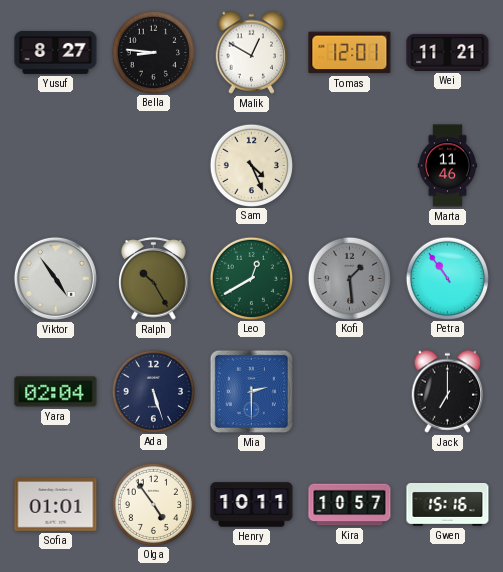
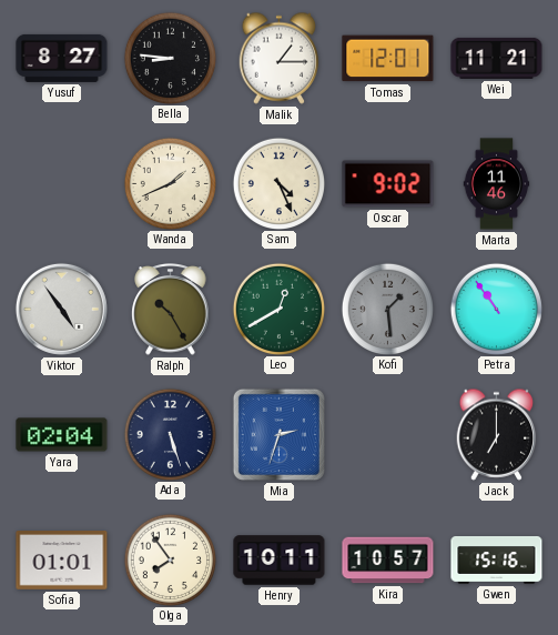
Malik: 12:50 -> 1:15 (280, 58)
Wanda: none -> 1:41 (170, 183)
Oscar: none -> 9:02 (388, 184)
Mia: 2:30 -> 2:33 (278, 434)
Olga: 4:54 -> 7:54 (170, 560)
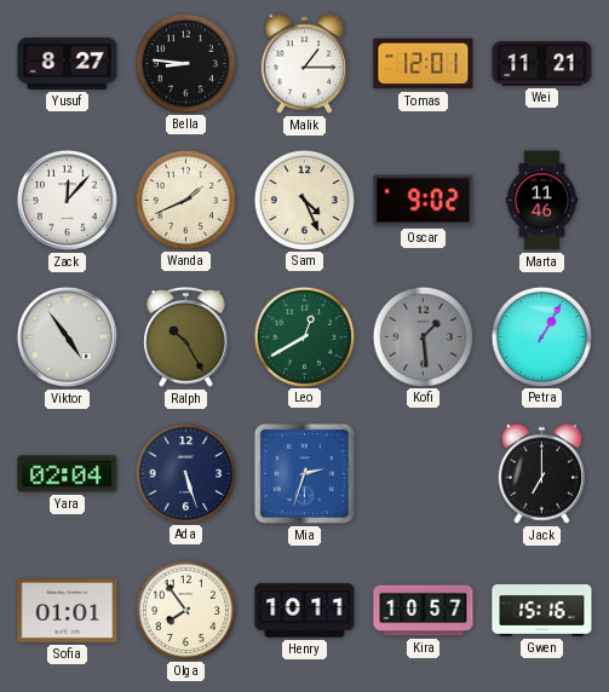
Zack: none -> 12:07 (67, 200)
Petra: 10:54 -> 1:05 (541, 336)
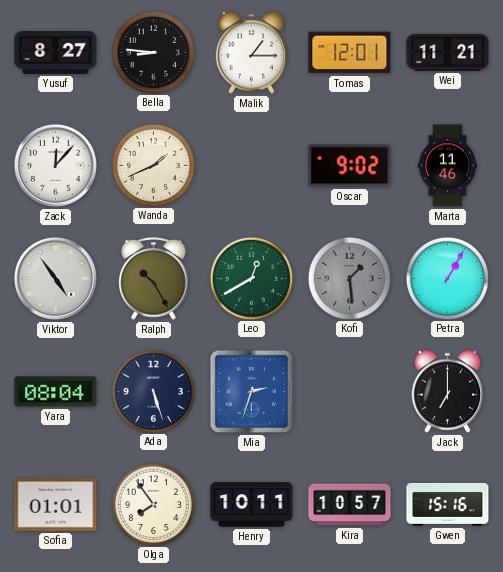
Sam: 4:26 -> none (304, 200)
Yara: 02:04 -> 08:04 (56, 392)
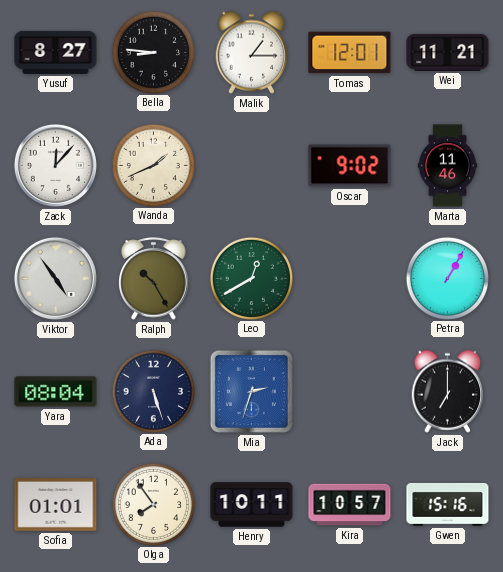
Kofi: 1:29 -> none (349, 278)
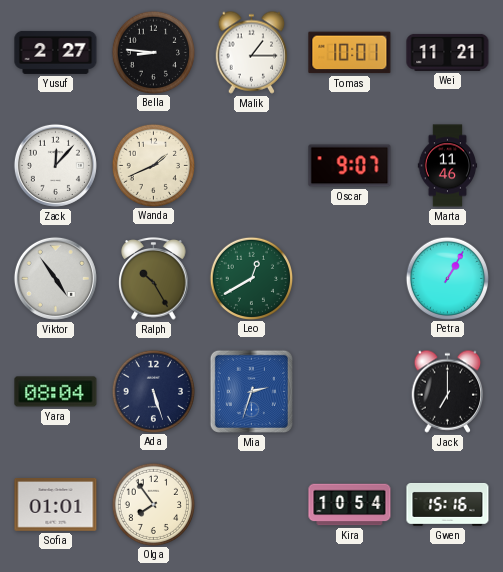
Yusuf: 8:27 -> 2:27 (56, 52)
Tomas: 12:01 -> 10:01 (350, 53)
Oscar: 9:02 -> 9:07 (350, 166)
Henry: 10:11 -> none (252, 505)
Kira: 10:57 -> 10:54 (350, 505)
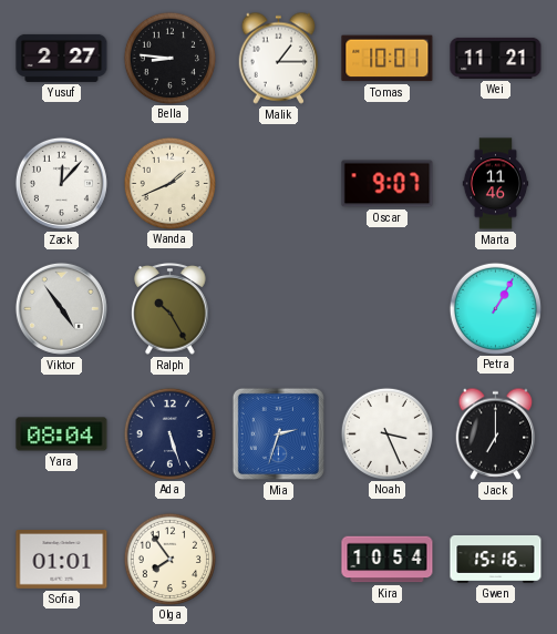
Leo: 12:40 -> none (251, 278)
Noah: none -> 3:26 (386, 433)
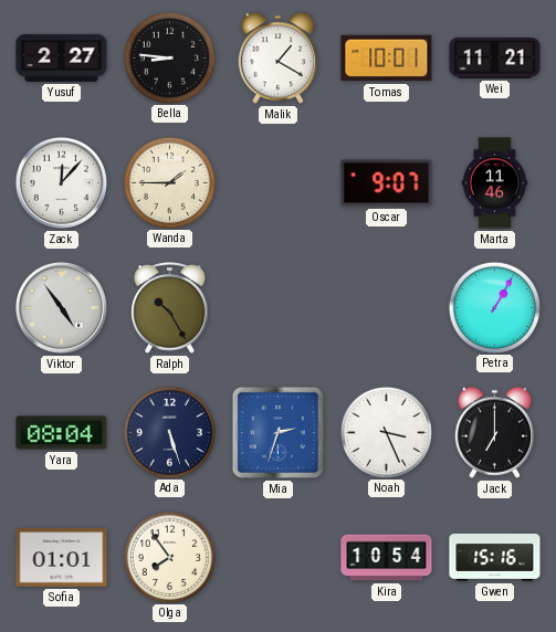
Malik: 1:15 -> 1:20 (279, 57)
Wanda: 1:41 -> 1:45 (169, 182)
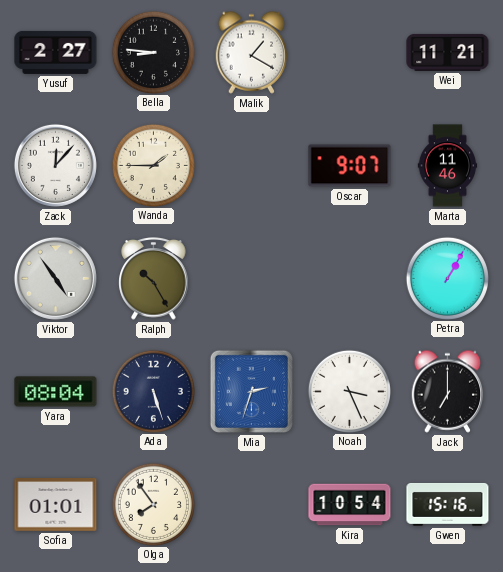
Tomas: 10:01 -> none (387, 59)
